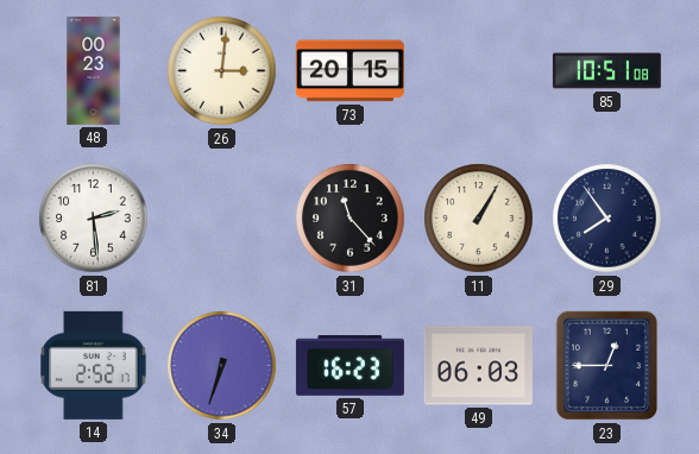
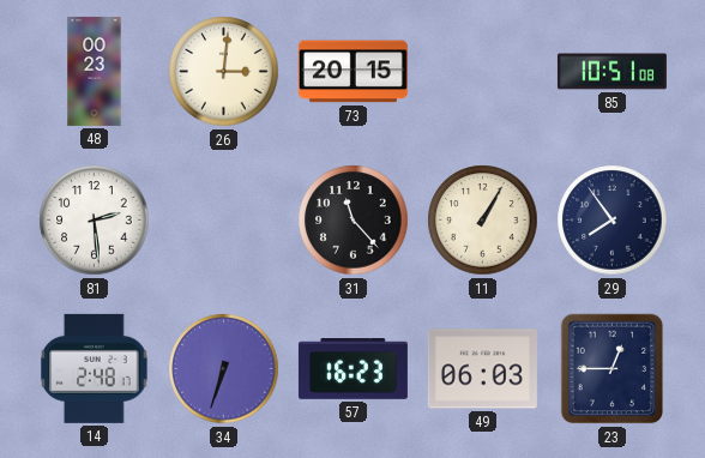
14: 2:52 -> 2:48 (95, 368)
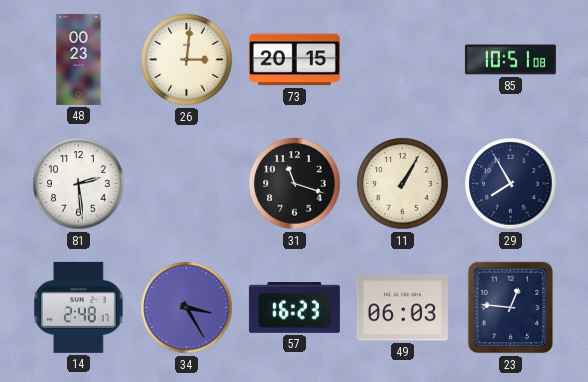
31: 11:23 -> 11:18 (295, 184)
29: 7:54 -> 7:55 (511, 184)
34: 6:33 -> 3:25 (187, 308)
23: 12:45 -> 12:46 (511, 308)
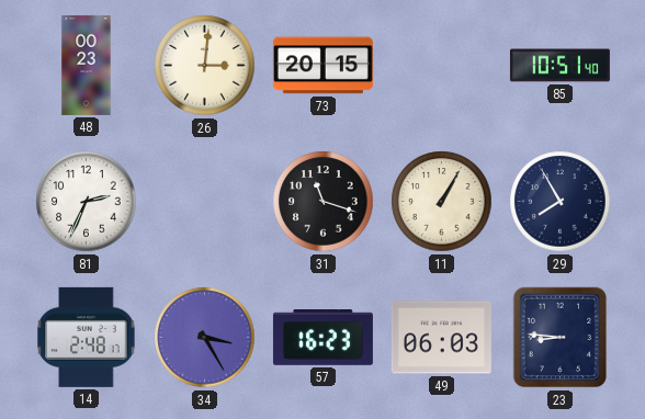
85: 10:51:08 -> 10:51:40 (559, 66)
81: 2:29 -> 2:34 (87, 202)
23: 12:46 -> 8:46 (561, 338)
